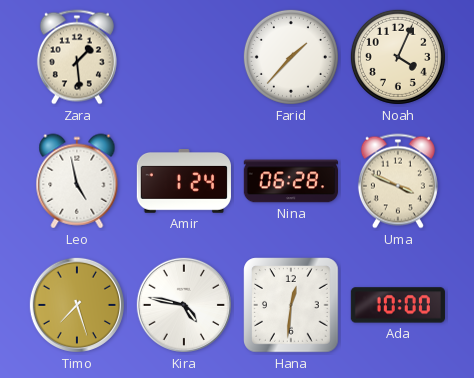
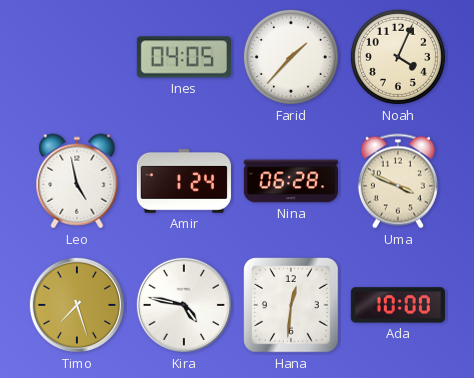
Zara: 1:29 -> none (77, 57)
Ines: none -> 04:05 (184, 57)
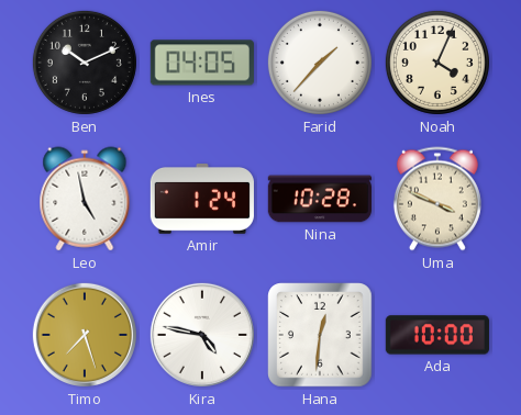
Ben: none -> 10:11 (85, 63)
Nina: 06:28 -> 10:28 (319, 199)
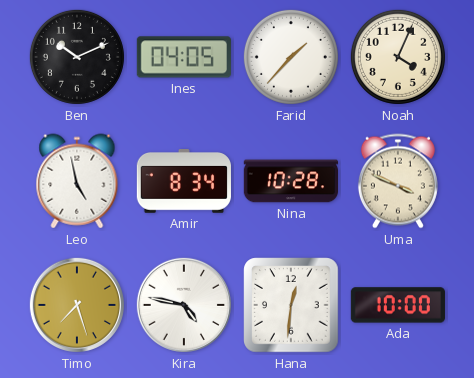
Amir: 1:24 -> 8:34 (184, 182)
